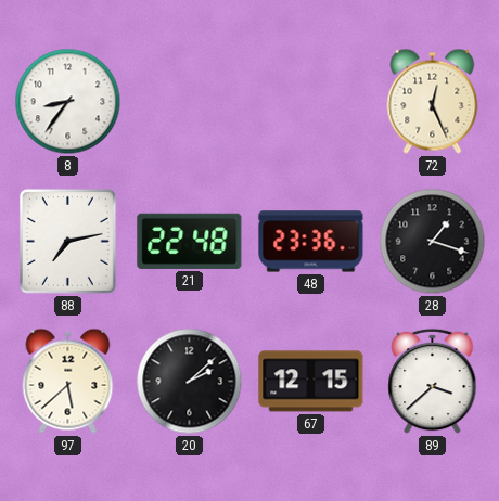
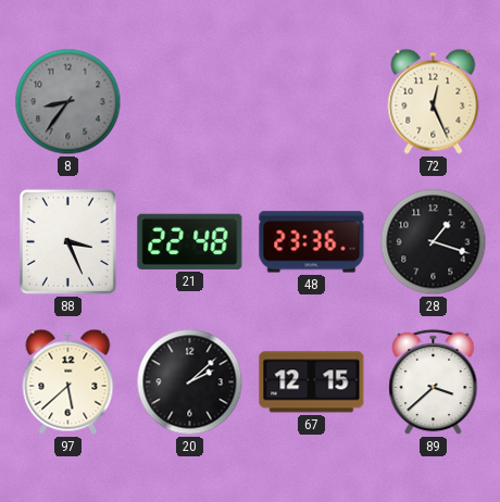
8 dial: white -> grey (68, 102)
88: 7:13 -> 3:26 (67, 241)
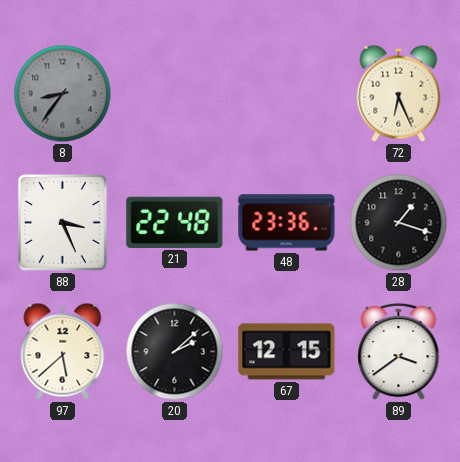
72: 12:26 -> 6:26 (399, 93)
89: 3:38 -> 3:39 (399, 352)
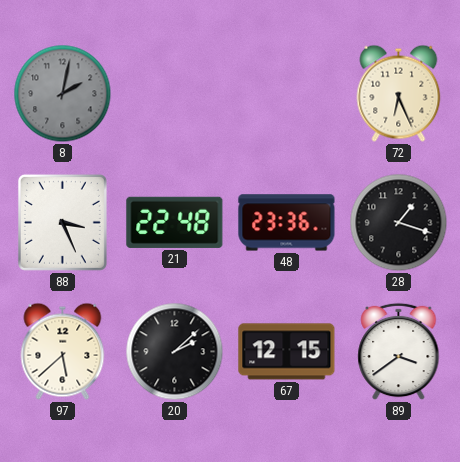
8: 8:36 -> 2:02 (63, 94)
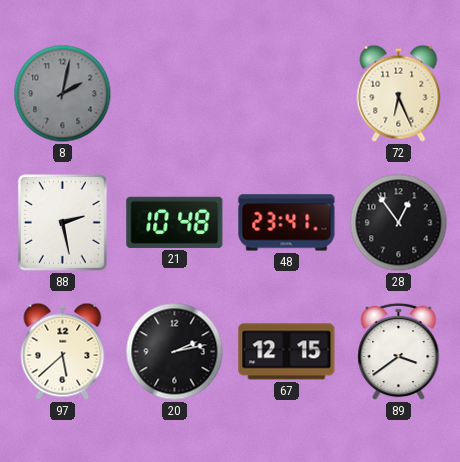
88: 3:26 -> 2:28 (62, 222)
21: 22:48 -> 10:48 (175, 222)
48: 23:36 -> 23:41 (287, 223)
28: 1:18 -> 12:54 (399, 223)
20: 2:08 -> 2:13 (175, 352)
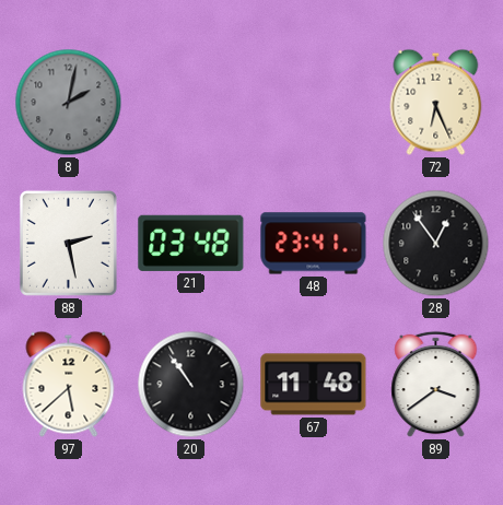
21: 10:48 -> 03:48 (191, 243)
20: 2:13 -> 10:54 (191, 385)
67: 12:15 -> 11:48 (314, 385)
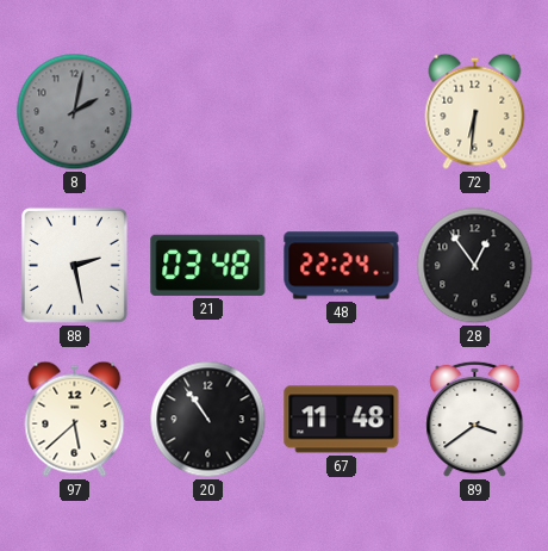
72: 6:26 -> 6:31 (475, 111)
48: 23:41 -> 22:24 (342, 266)
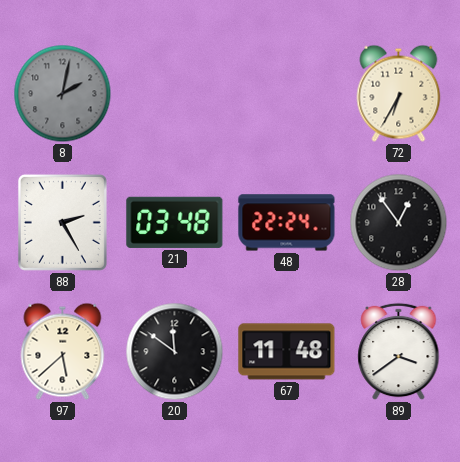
72: 6:31 -> 6:35 (399, 93)
88: 2:28 -> 2:25 (62, 222)
20: 10:54 -> 11:51 (175, 352)
